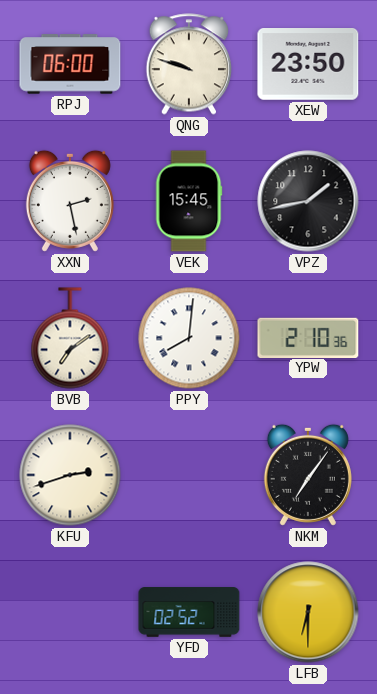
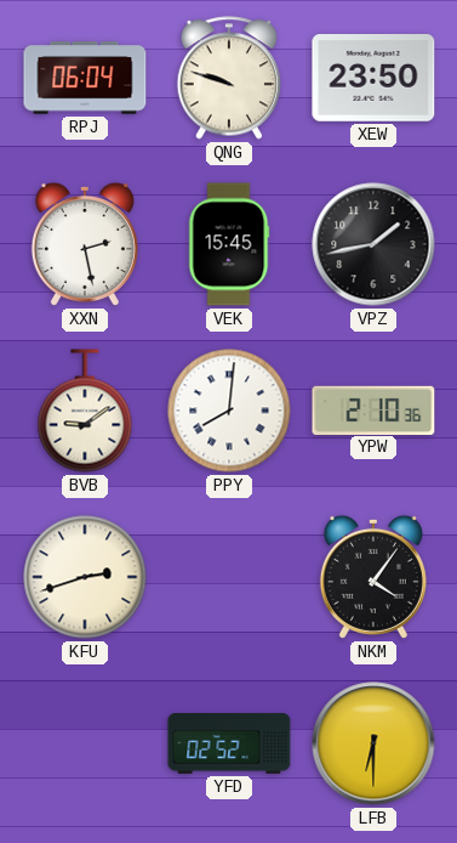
RPJ: 06:00 -> 06:04 (85, 78)
BVB: 7:09 -> 9:09 (85, 411)
NKM: 7:06 -> 4:06 (373, 577)
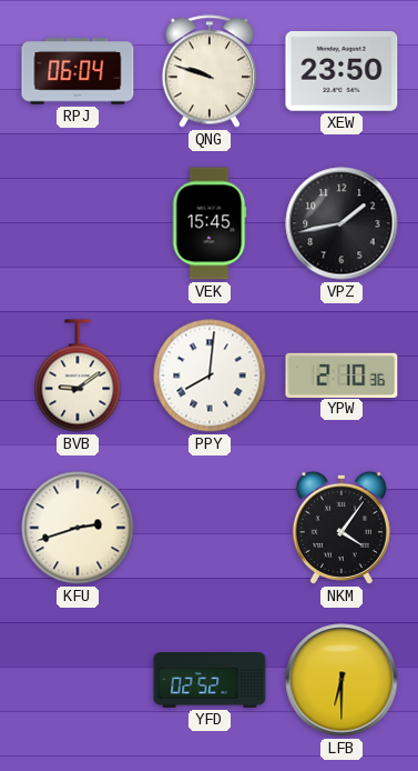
XXN: 2:28 -> none (85, 244)
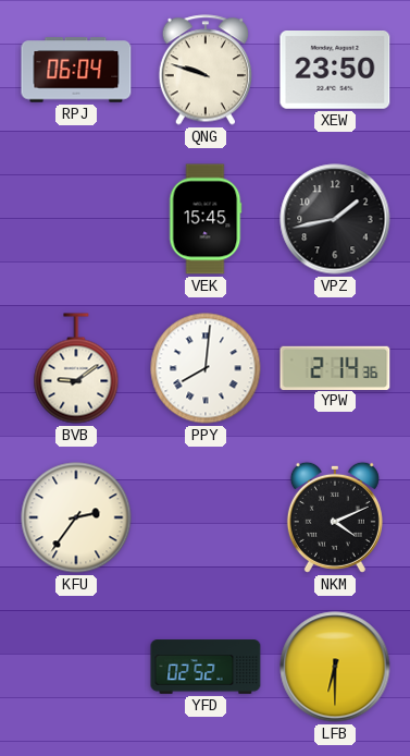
YPW: 2:10 -> 2:14 (335, 367)
KFU: 2:42 -> 2:36 (76, 517)
NKM: 4:06 -> 4:11 (335, 517)
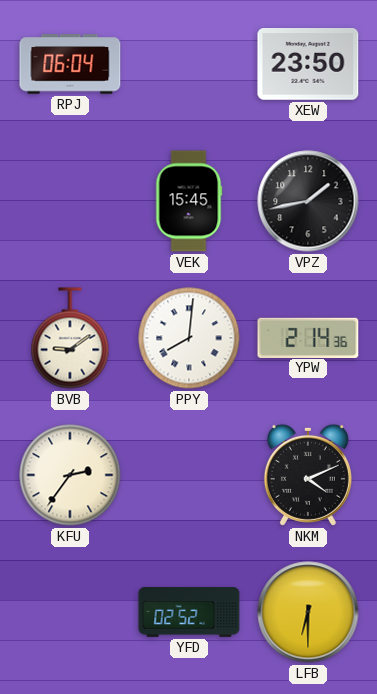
QNG: 9:48 -> none (206, 70)
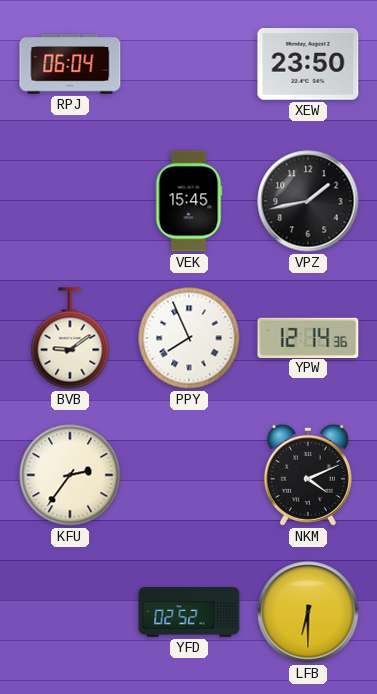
PPY: 8:01 -> 7:56 (189, 338)
YPW: 2:14 -> 12:14 (308, 337)
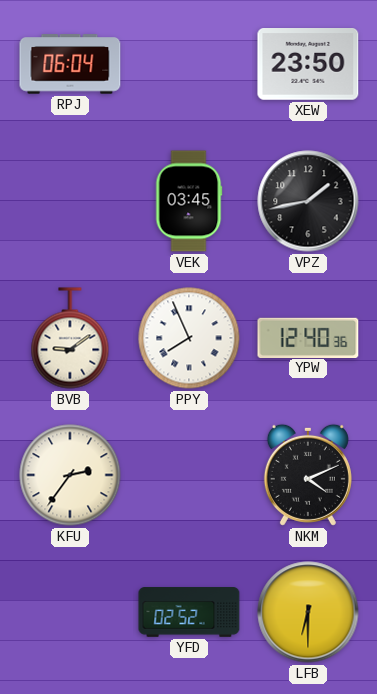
VEK: 15:45 -> 03:45 (189, 201)
YPW: 12:14 -> 12:40 (308, 337)
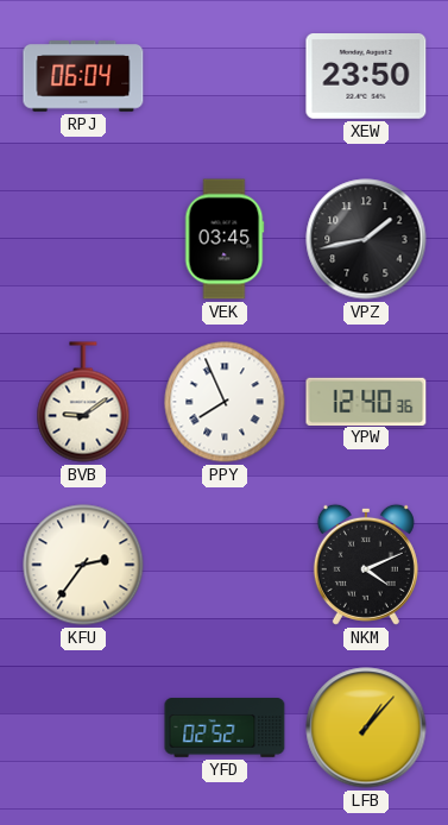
LFB: 6:30 -> 1:07 (366, 728)
